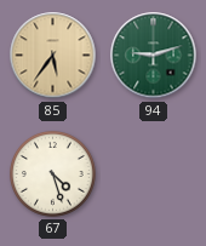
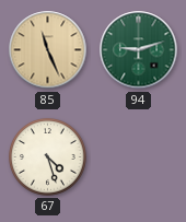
85: 5:36 -> 11:26 (48, 50)
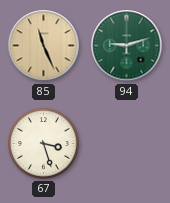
67: 4:27 -> 3:27 (43, 143)
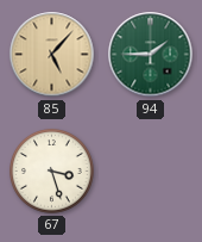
85: 11:26 -> 5:07 (52, 55)
94: 9:12 -> 1:45 (151, 55)
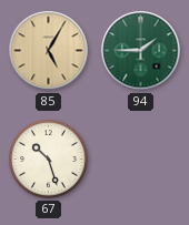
85: 5:07 -> 5:05 (49, 51)
67: 3:27 -> 10:27 (48, 158)
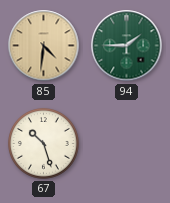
85: 5:05 -> 4:31 (44, 46)
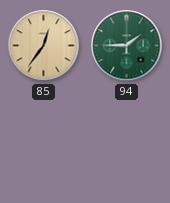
85: 4:31 -> 12:36 (44, 46)
67: 10:27 -> none (43, 143)
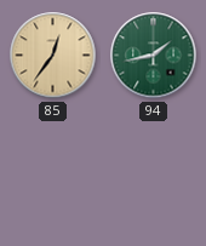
94: 1:45 -> 1:43 (154, 56)
